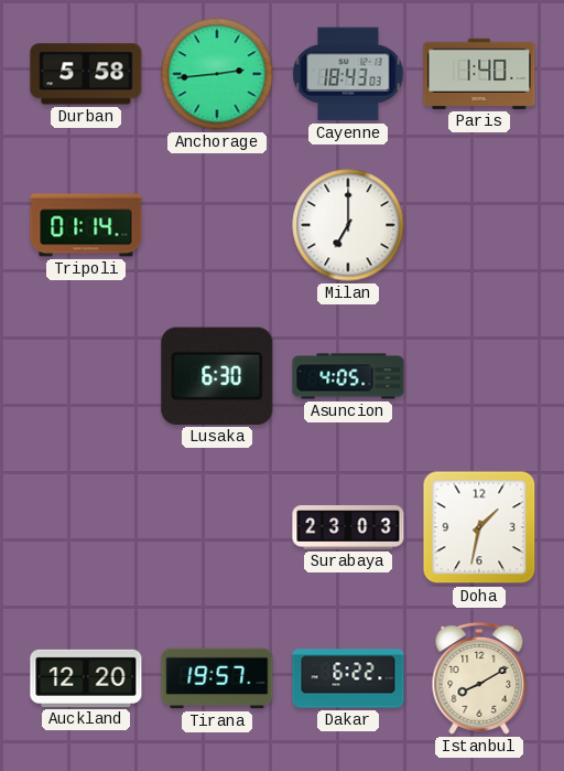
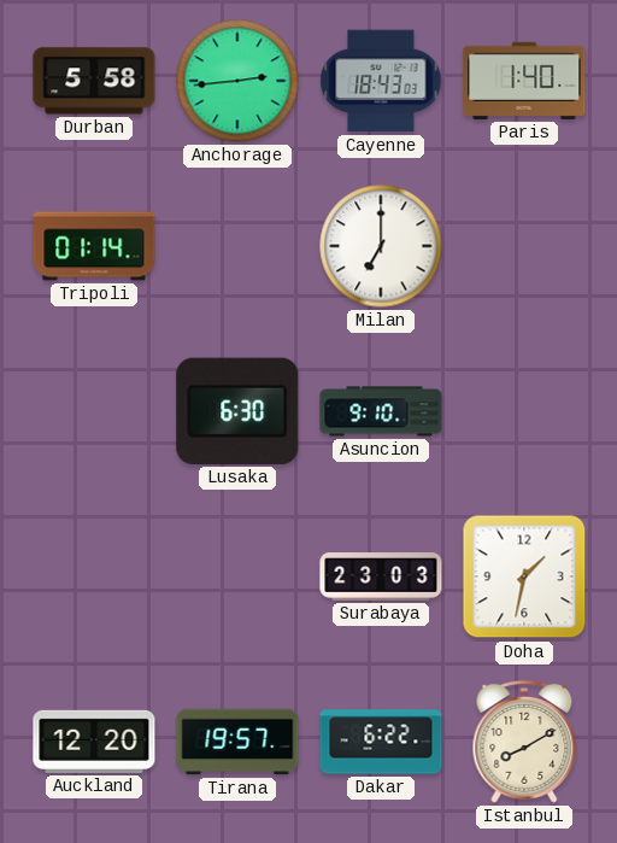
Asuncion: 4:05 -> 9:10 (381, 411)
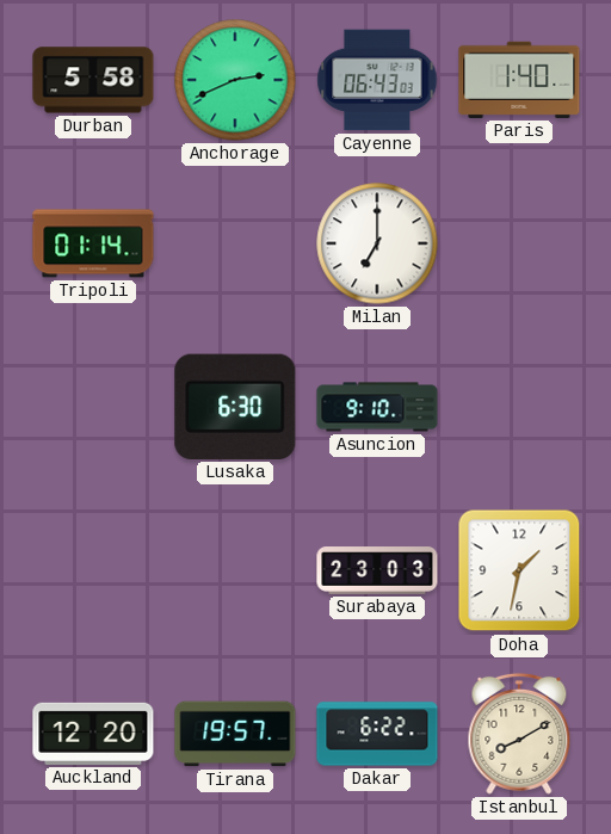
Anchorage: 2:44 -> 2:41 (235, 80)
Cayenne: 18:43 -> 06:43 (377, 80)
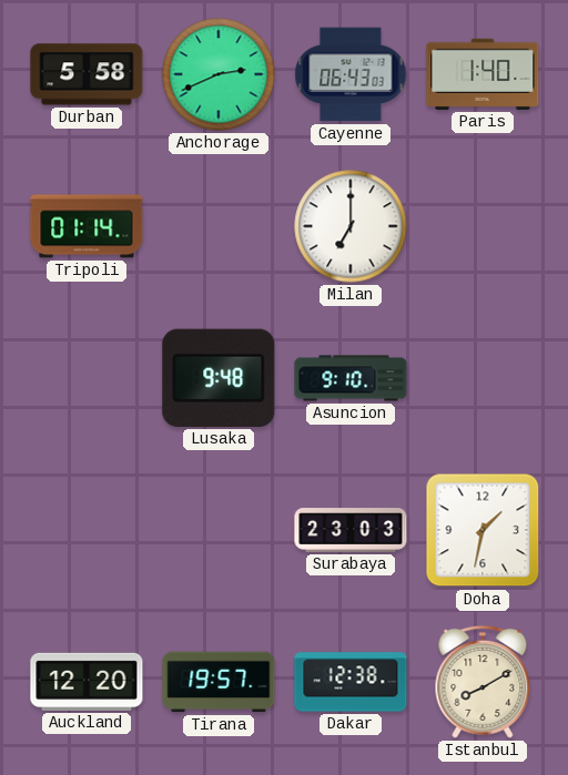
Lusaka: 6:30 -> 9:48 (219, 378)
Dakar: 6:22 -> 12:38 (351, 682)
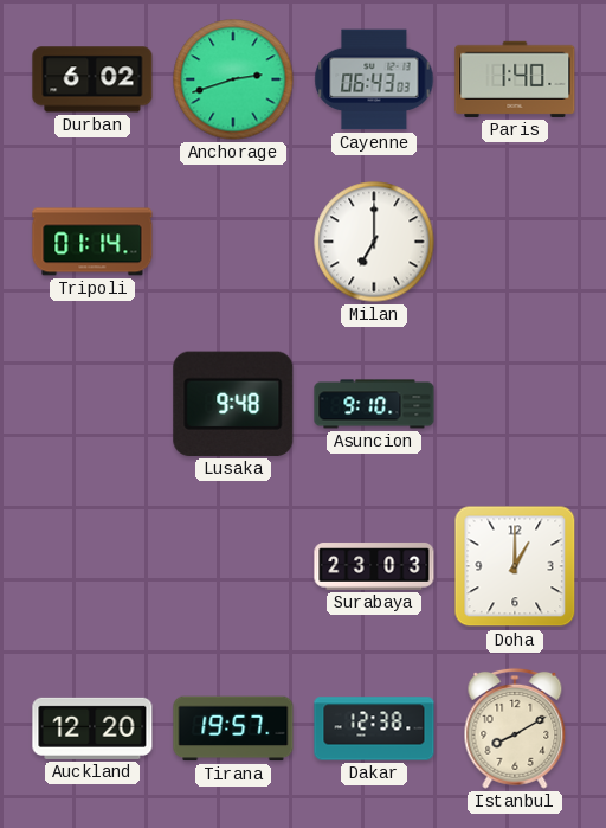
Durban: 5:58 -> 6:02 (92, 79)
Anchorage: 2:41 -> 2:42 (233, 79)
Doha: 1:32 -> 1:00 (515, 566)
